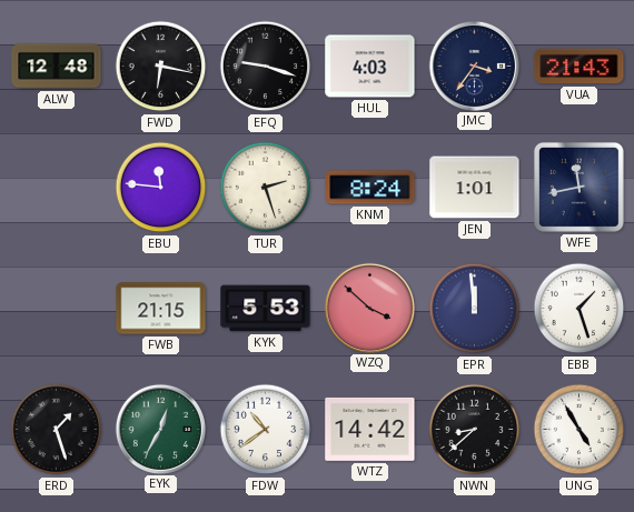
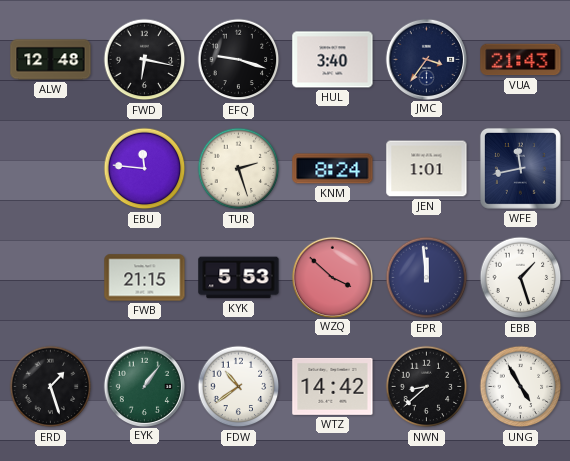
HUL: 4:03 -> 3:40 (333, 60)
EYK: 12:35 -> 1:06 (144, 386)
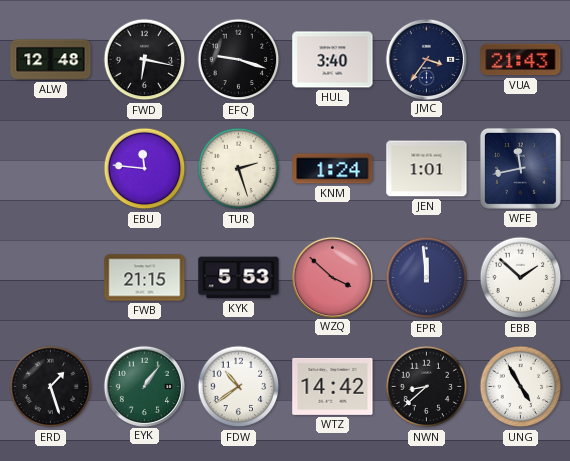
KNM: 8:24 -> 1:24 (333, 169)
EBB: 1:27 -> 1:52 (521, 278)
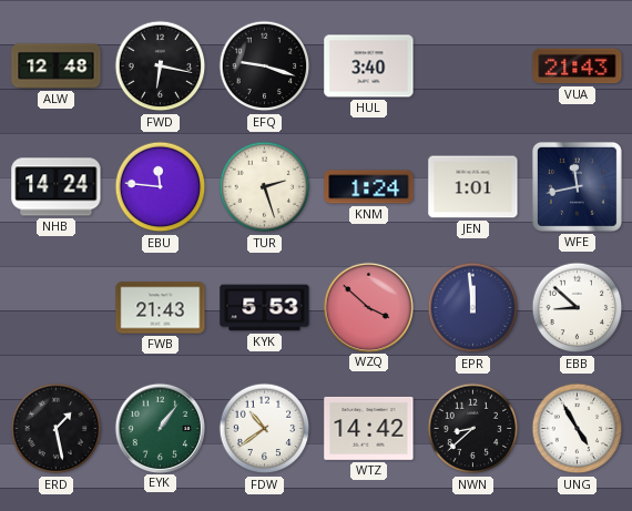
JMC: 3:36 -> none (426, 59)
NHB: none -> 14:24 (57, 187)
FWB: 21:15 -> 21:43 (161, 308)
EBB: 1:52 -> 8:52 (578, 308)
ERD: 1:27 -> 1:28 (57, 429)
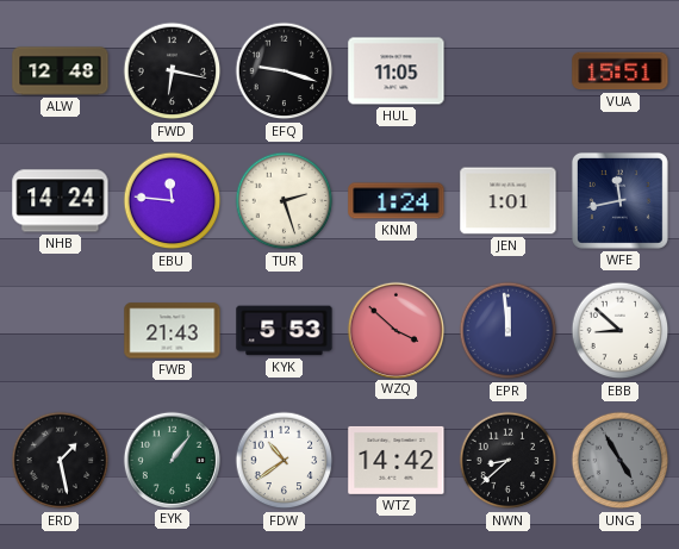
HUL: 3:40 -> 11:05 (397, 71)
VUA: 21:43 -> 15:51 (621, 71)
UNG dial: white -> grey (621, 461)
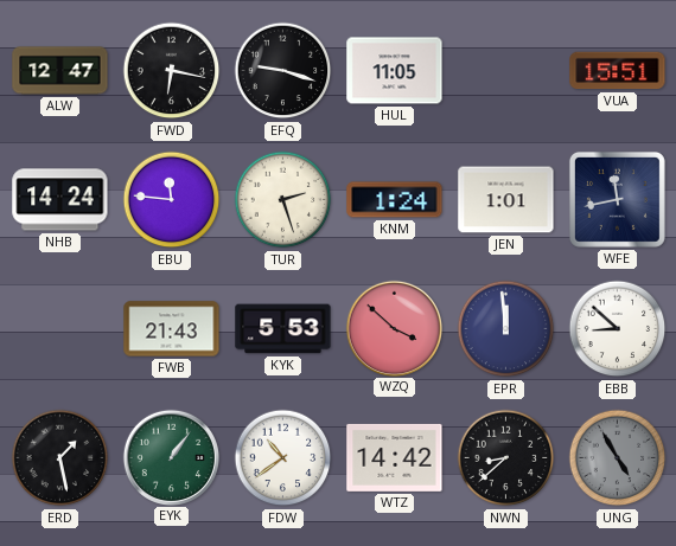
ALW: 12:48 -> 12:47 (60, 71)
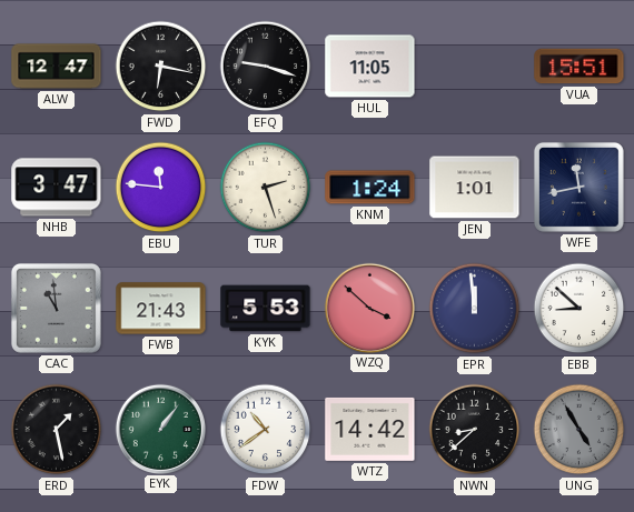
NHB: 14:24 -> 3:47 (57, 188)
CAC: none -> 10:59 (56, 308)
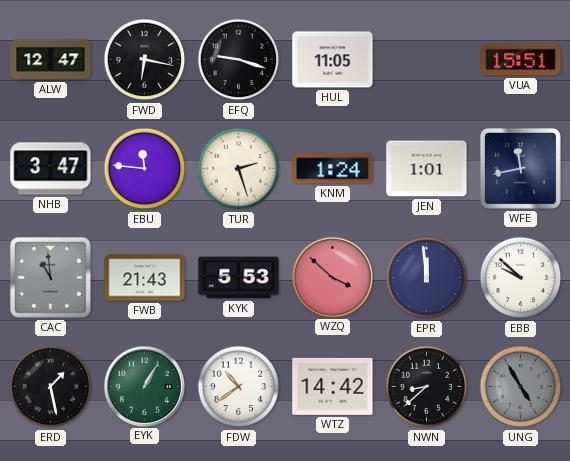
EBB: 8:52 -> 9:52 (521, 278)
EYK: 1:06 -> 1:05 (144, 386)
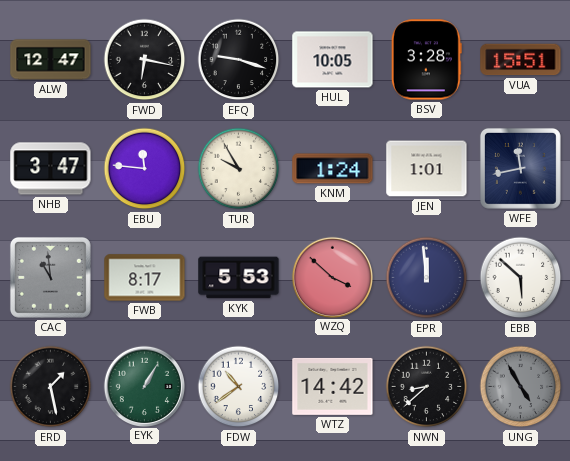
HUL: 11:05 -> 10:05 (333, 60)
BSV: none -> 3:28 (426, 60)
TUR: 2:27 -> 9:55 (239, 169)
FWB: 21:43 -> 8:17 (145, 278)
EBB: 9:52 -> 5:52 (521, 278)
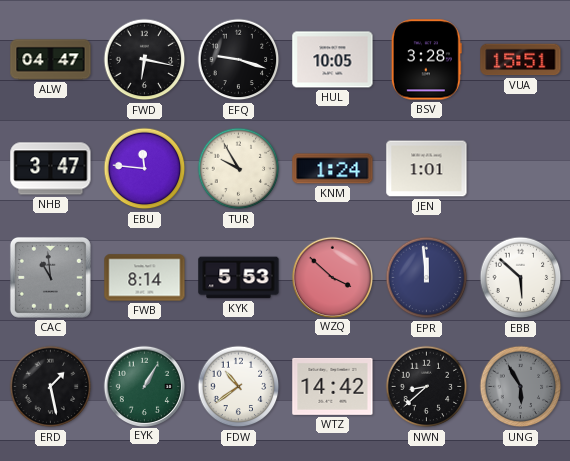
ALW: 12:47 -> 04:47 (51, 60)
WFE: 11:43 -> none (520, 168)
FWB: 8:17 -> 8:14 (145, 278)
UNG: 4:55 -> 5:55 (521, 387)
